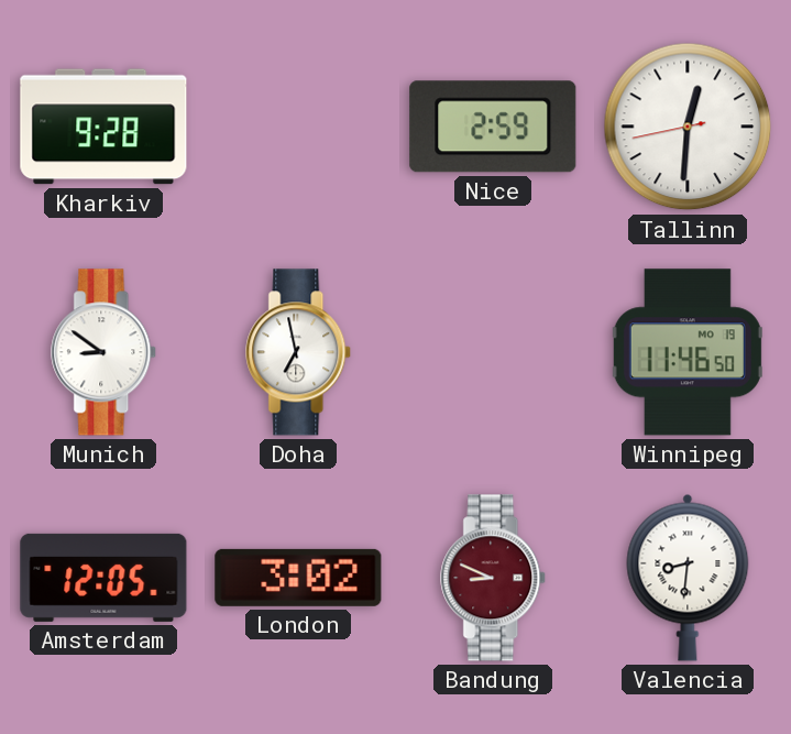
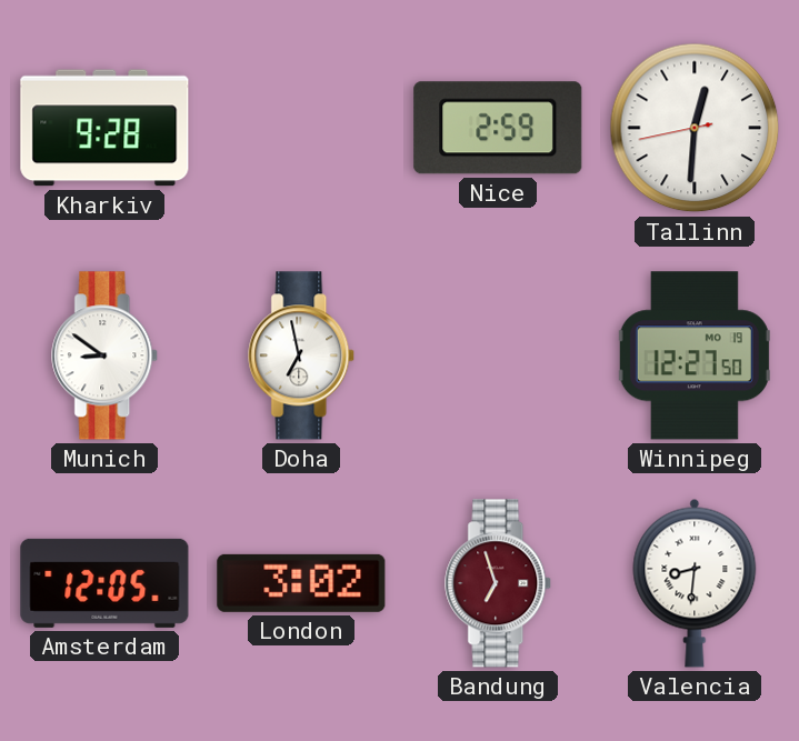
Winnipeg: 11:46 -> 12:27 (695, 356)
Bandung: 8:49 -> 6:57 (499, 583)
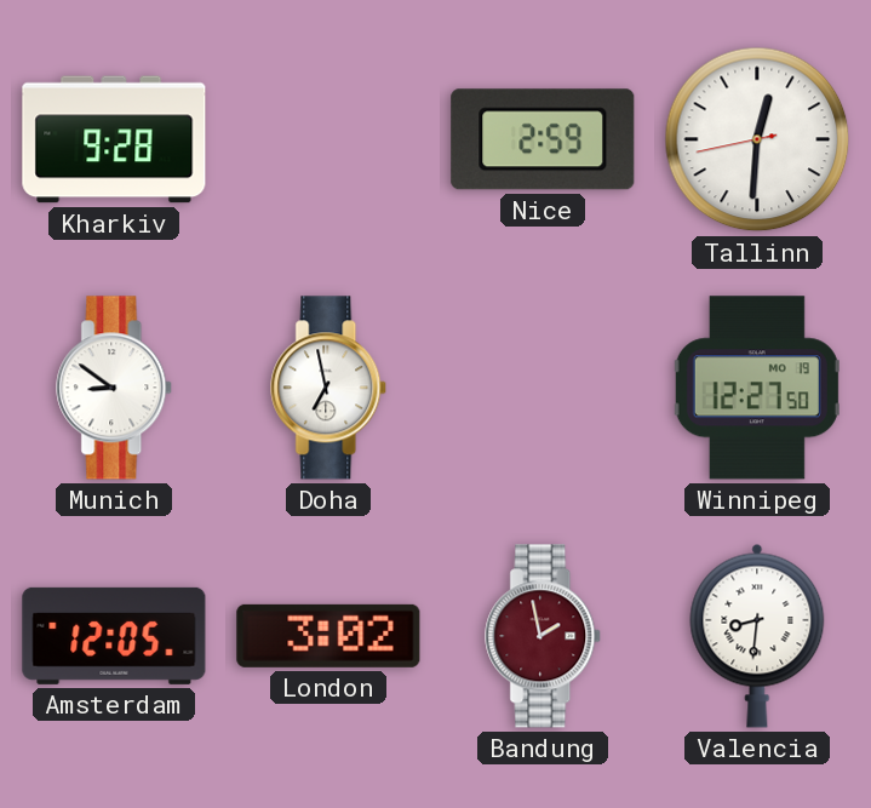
Bandung: 6:57 -> 1:58 (544, 636)
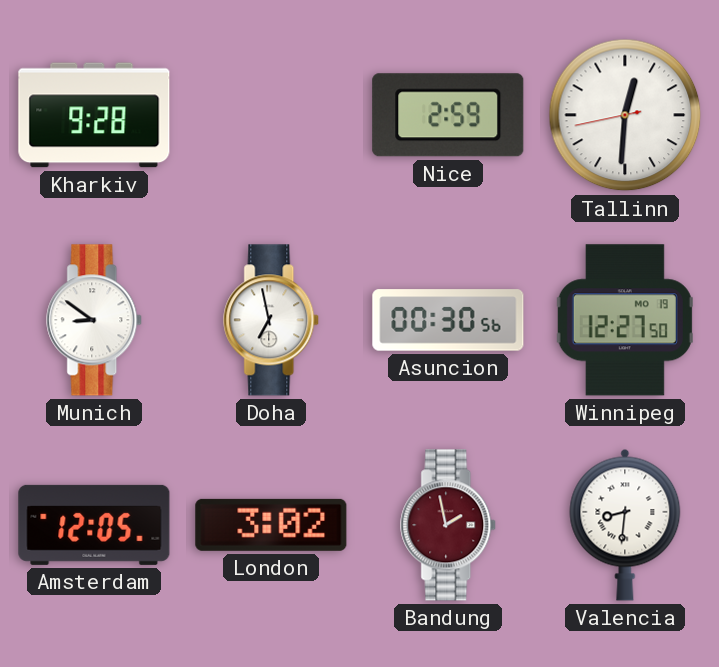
Asuncion: none -> 00:30 (448, 320)
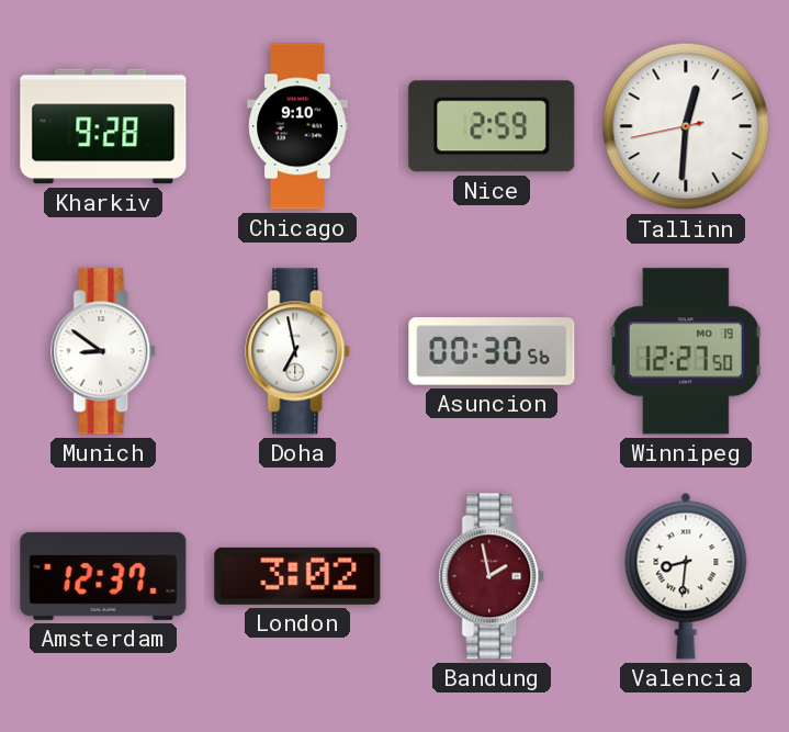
Chicago: none -> 9:10 (297, 126)
Amsterdam: 12:05 -> 12:37 (103, 576)
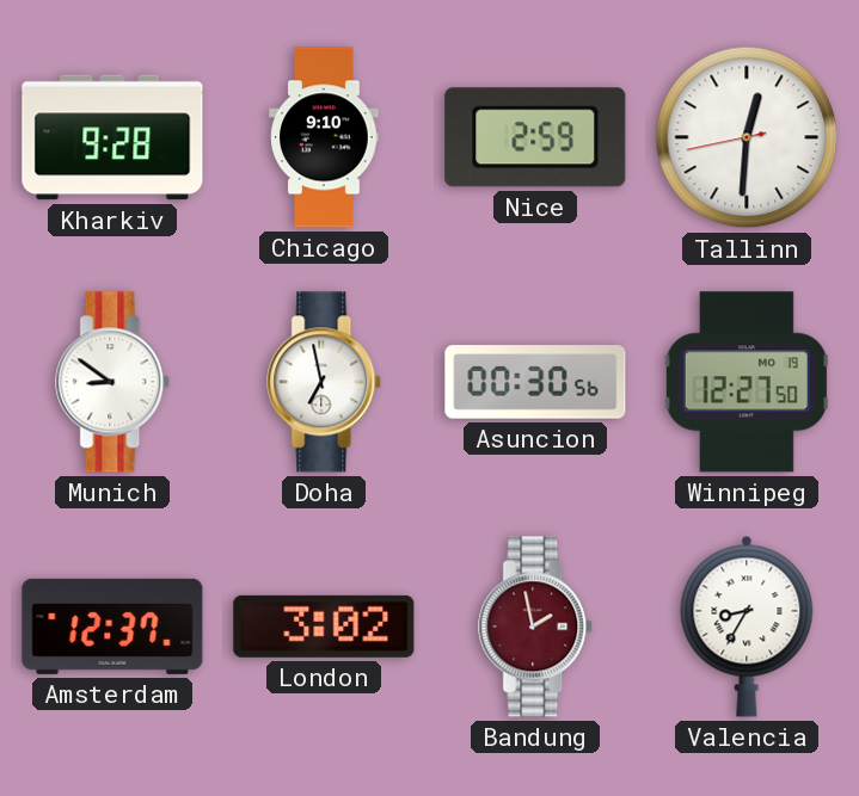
Valencia: 8:31 -> 8:35 (747, 627)
